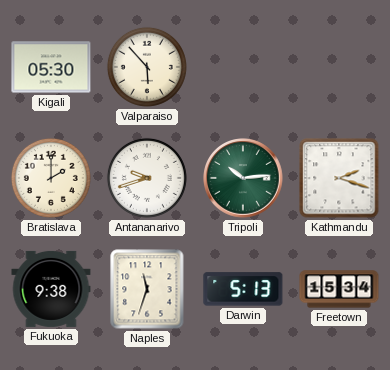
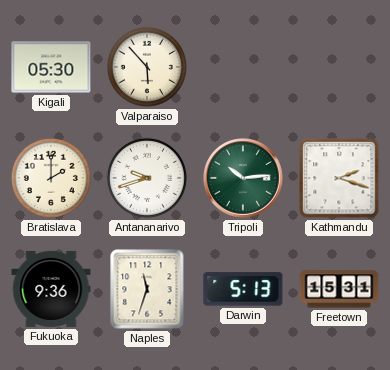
Fukuoka: 9:38 -> 9:36 (51, 289)
Freetown: 15:34 -> 15:31 (339, 289)
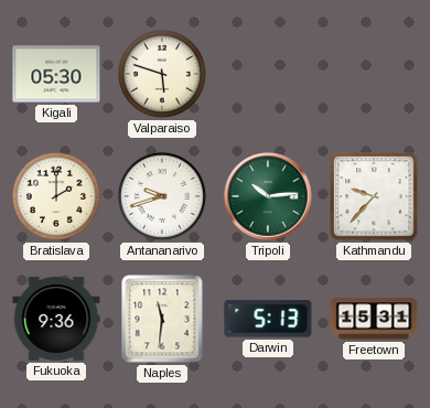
Valparaiso: 5:53 -> 5:48 (162, 74)
Kathmandu: 2:18 -> 9:37 (374, 196)
Naples: 11:33 -> 11:31 (162, 319)
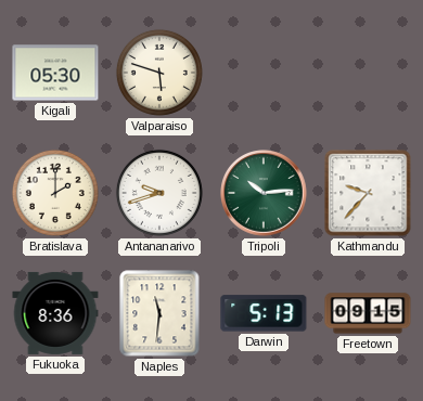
Fukuoka: 9:36 -> 8:36 (55, 313)
Freetown: 15:31 -> 09:15 (368, 313)
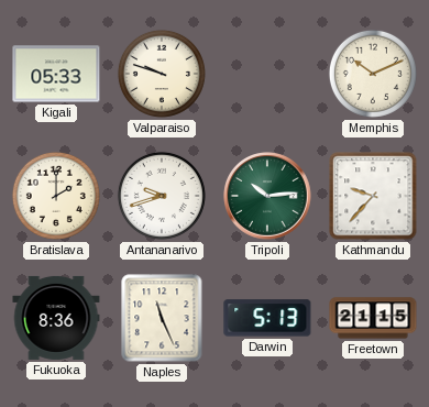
Kigali: 05:30 -> 05:33 (56, 74)
Valparaiso: 5:48 -> 9:48 (162, 74)
Memphis: none -> 10:11 (373, 74)
Naples: 11:31 -> 11:26 (162, 318)
Freetown: 09:15 -> 21:15 (373, 318)
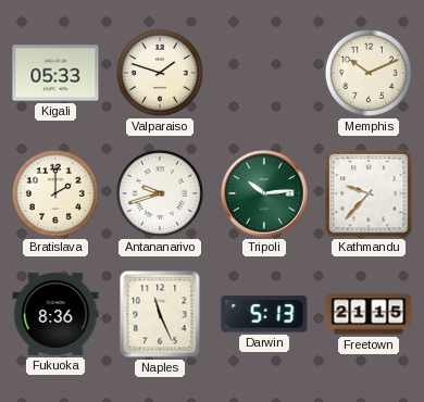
Valparaiso: 9:48 -> 1:48 (160, 73)
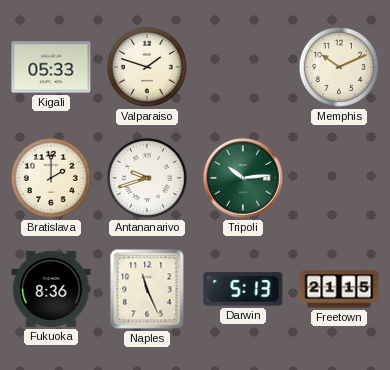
Kathmandu: 9:37 -> none (369, 193)
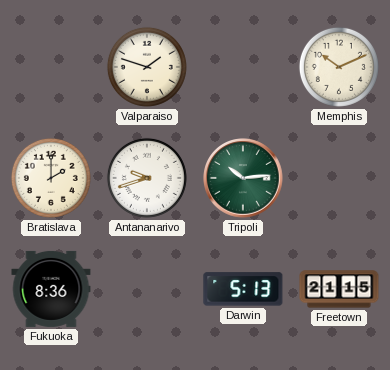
Kigali: 05:33 -> none (51, 67)
Naples: 11:26 -> none (147, 289)
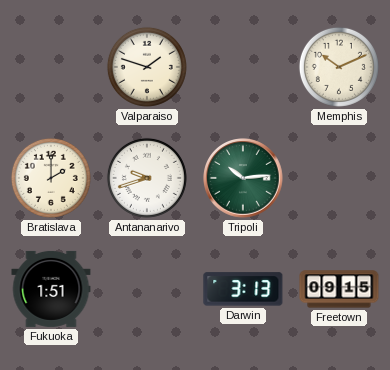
Fukuoka: 8:36 -> 1:51 (51, 289)
Darwin: 5:13 -> 3:13 (243, 289)
Freetown: 21:15 -> 09:15 (339, 289)
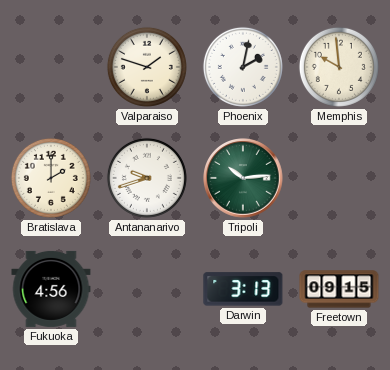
Phoenix: none -> 2:02 (243, 67)
Memphis: 10:11 -> 9:59 (339, 67)
Fukuoka: 1:51 -> 4:56 (51, 289)
